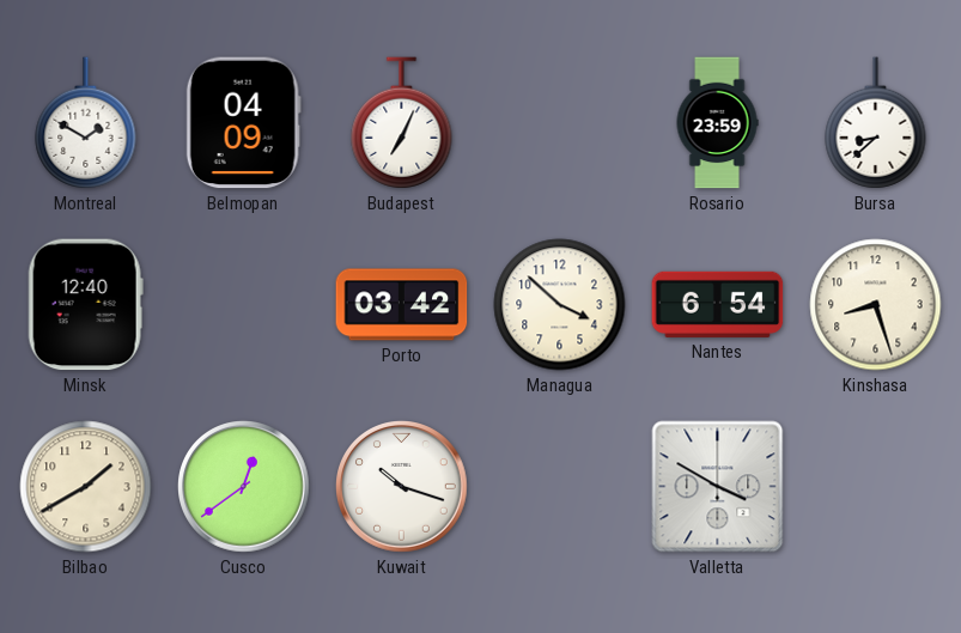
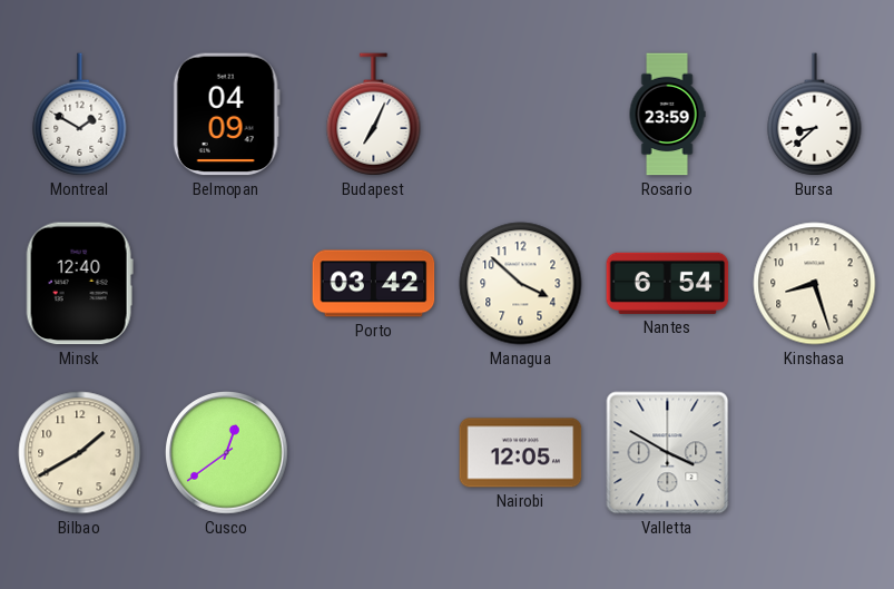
Kuwait: 10:18 -> none (402, 487)
Nairobi: none -> 12:05 (521, 453)
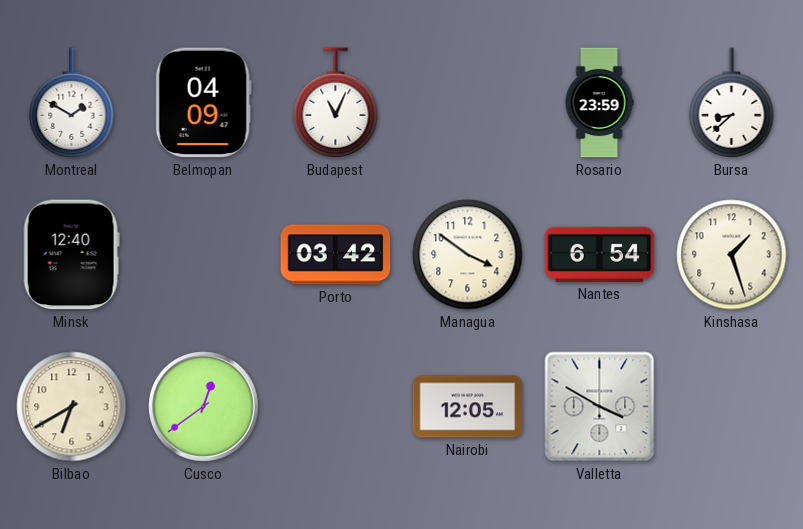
Budapest: 7:04 -> 11:04 (336, 103)
Managua: 3:52 -> 3:51 (468, 255)
Kinshasa: 8:27 -> 1:27 (732, 255)
Bilbao: 1:40 -> 6:40 (72, 407)
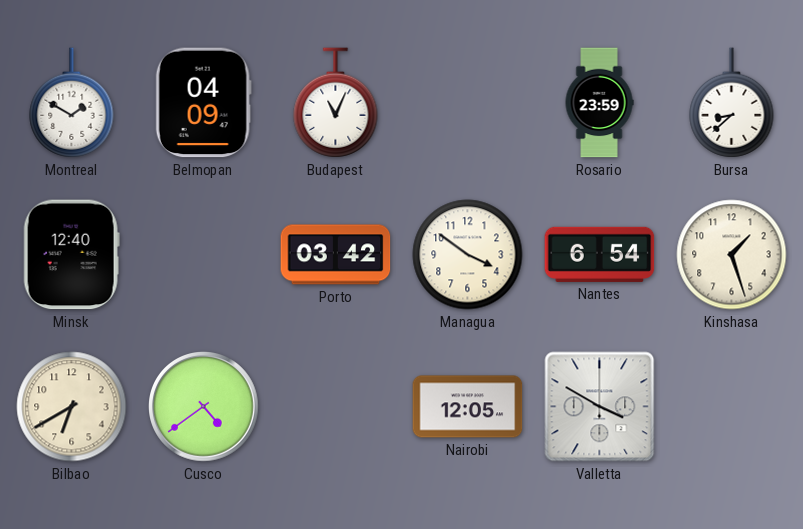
Cusco: 12:39 -> 4:39 (204, 407)
